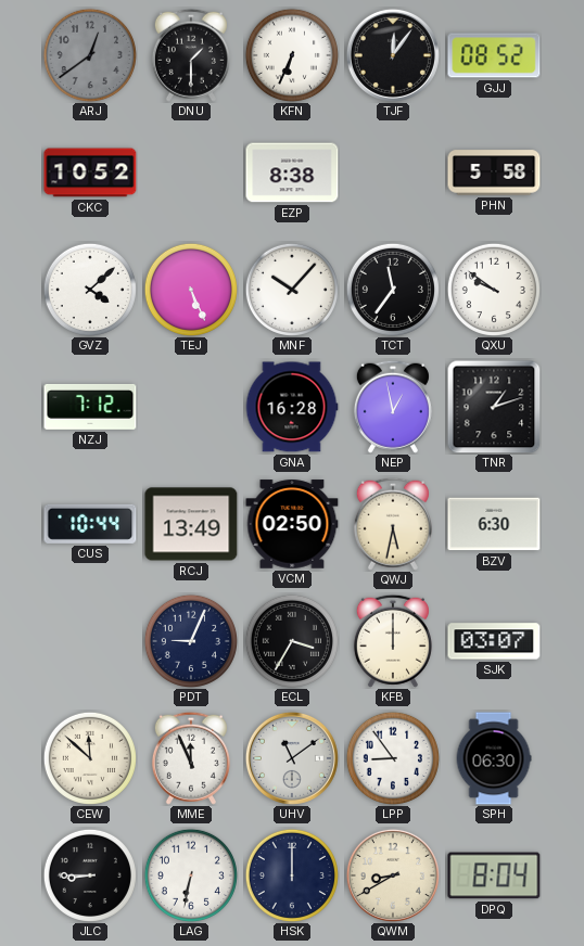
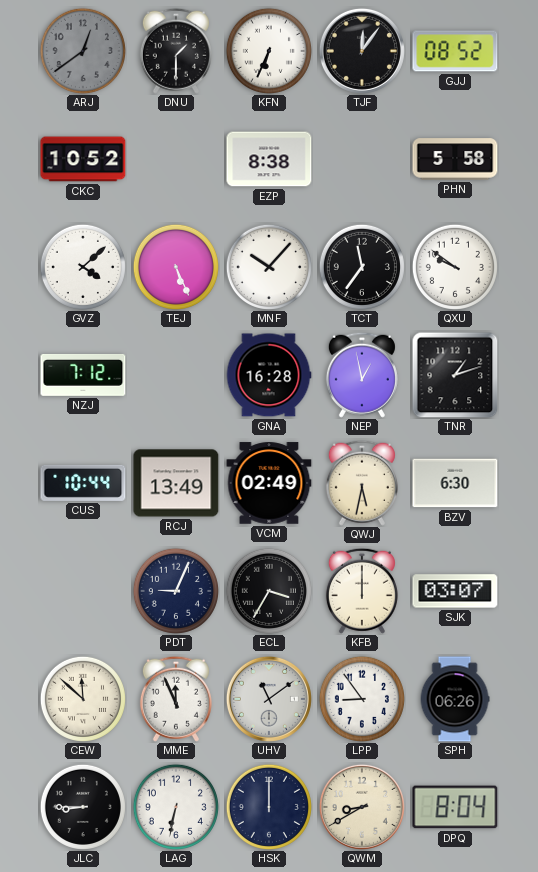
VCM: 02:50 -> 02:49 (269, 483)
SPH: 06:30 -> 06:26 (455, 699)
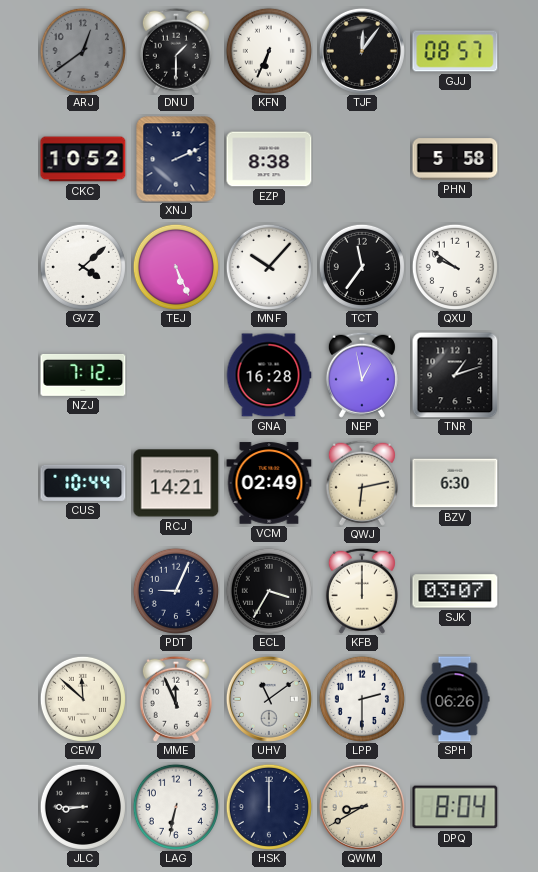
GJJ: 08:52 -> 08:57 (455, 51)
XNJ: none -> 2:11 (176, 159)
RCJ: 13:49 -> 14:21 (176, 483)
QWJ: 5:32 -> 6:13 (362, 483)
LPP: 8:54 -> 2:30 (362, 699)
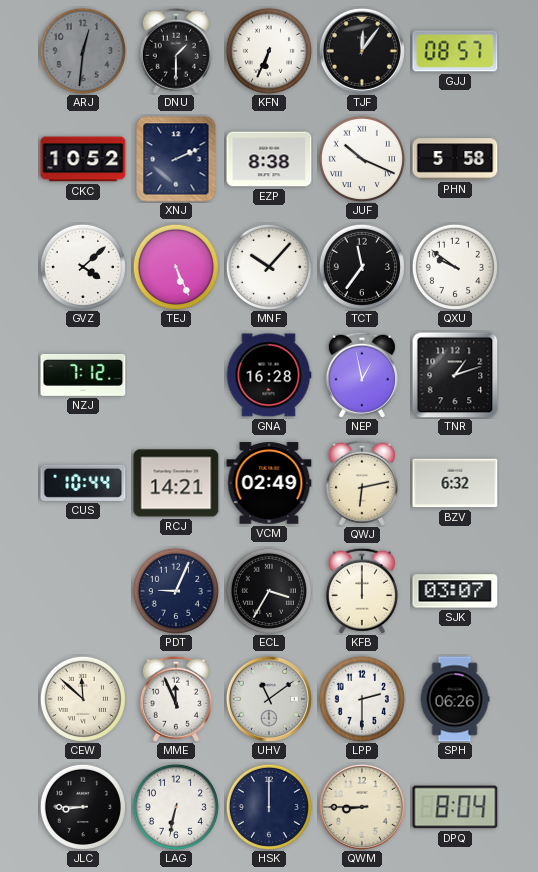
ARJ: 12:39 -> 12:31 (83, 51)
JUF: none -> 10:19 (362, 159)
BZV: 6:30 -> 6:32 (455, 483)
QWM: 8:40 -> 8:45 (362, 807)
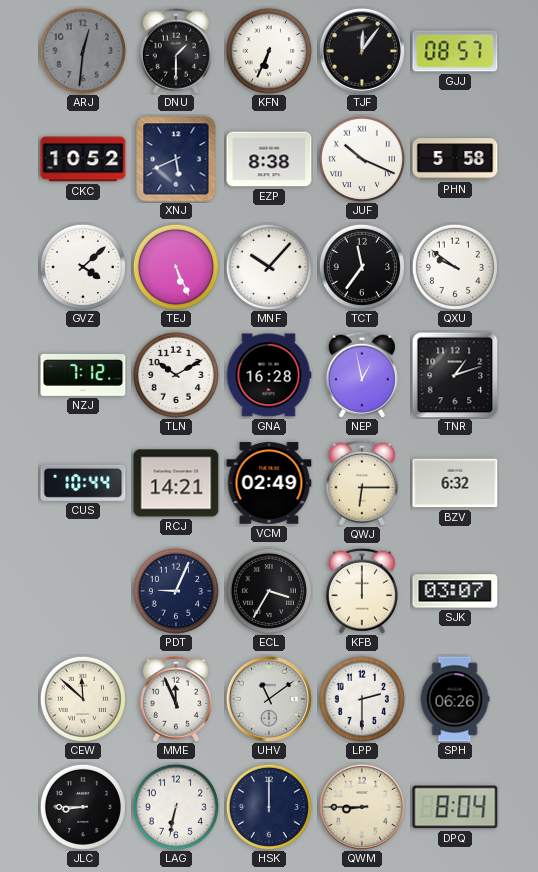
XNJ: 2:11 -> 5:41 (176, 159)
TLN: none -> 10:10 (176, 375)
QWJ: 6:13 -> 6:15 (362, 483)
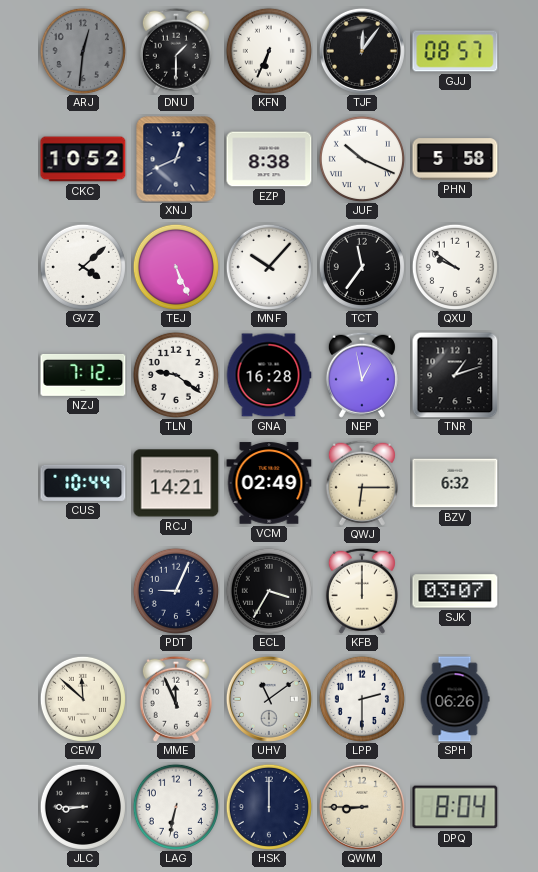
XNJ: 5:41 -> 12:41 (176, 159)
TLN: 10:10 -> 9:21 (176, 375)
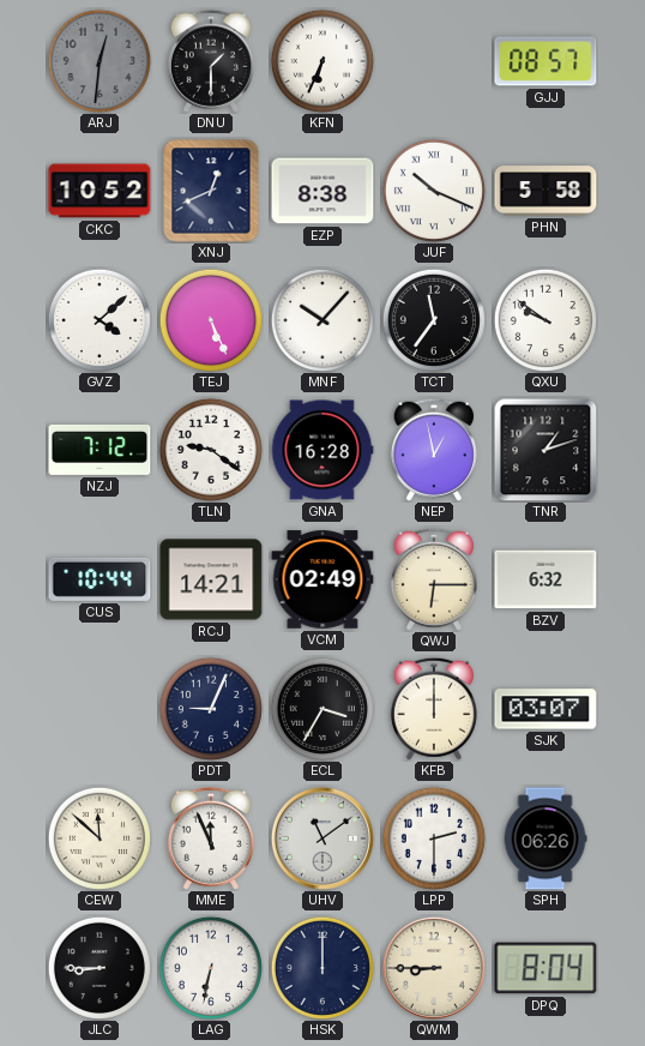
TJF: 12:06 -> none (362, 51)
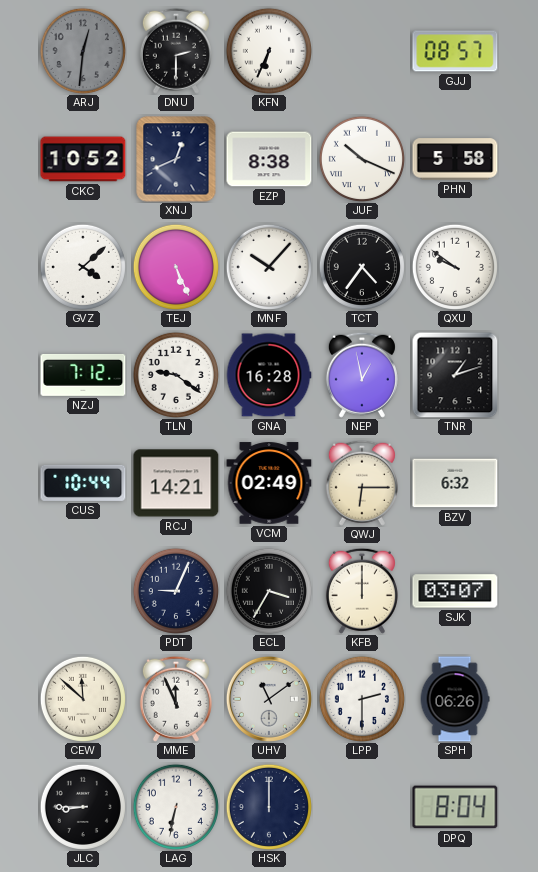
DNU: 1:30 -> 2:30 (176, 51)
TCT: 11:36 -> 4:36 (362, 267)
QWM: 8:45 -> none (434, 968)
